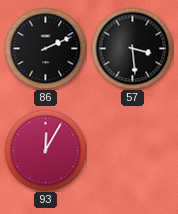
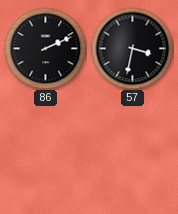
57: 3:29 -> 3:32 (132, 48)
93: 12:05 -> none (45, 150)
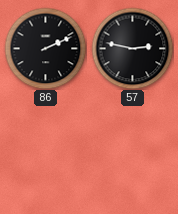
57: 3:32 -> 2:47 (132, 48)
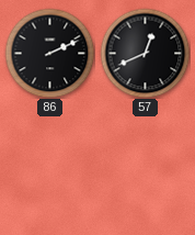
57: 2:47 -> 12:41 (145, 53)
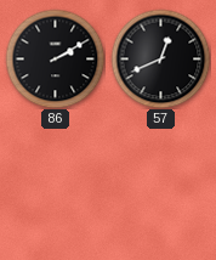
86: 2:11 -> 2:10 (55, 58)
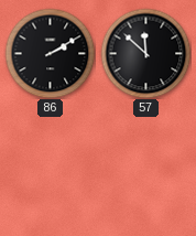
57: 12:41 -> 11:52 (145, 53)
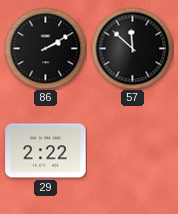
29: none -> 2:22 (46, 151)
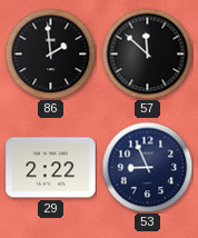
86: 2:10 -> 1:59 (50, 53)
53: none -> 8:56 (147, 167)
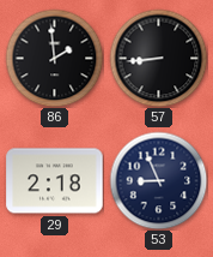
57: 11:52 -> 8:44 (158, 58)
29: 2:22 -> 2:18 (55, 181)
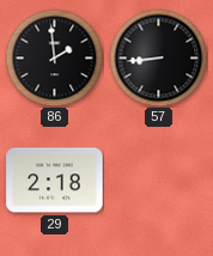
53: 8:56 -> none (158, 180)
